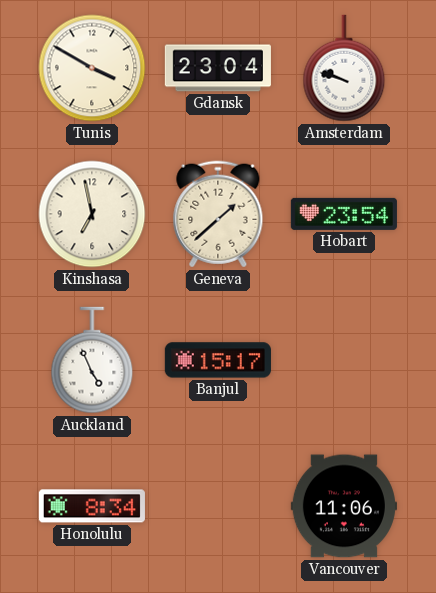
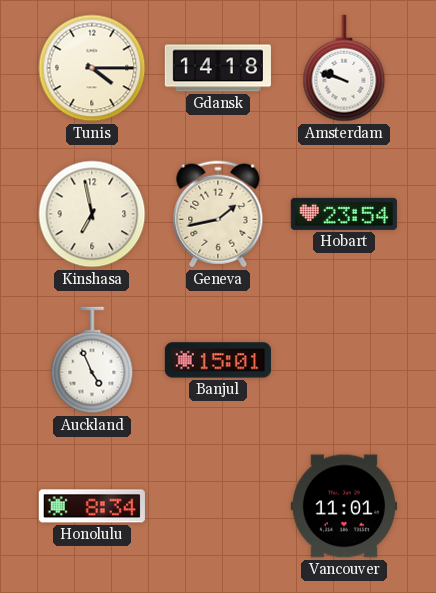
Tunis: 3:50 -> 4:15 (92, 68)
Gdansk: 23:04 -> 14:18 (218, 68)
Geneva: 1:38 -> 1:43 (218, 214)
Banjul: 15:17 -> 15:01 (218, 360)
Vancouver: 11:06 -> 11:01 (344, 506)
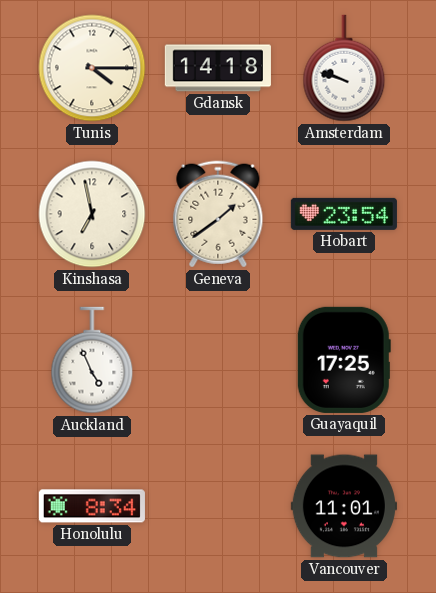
Geneva: 1:43 -> 1:39 (218, 214)
Banjul: 15:01 -> none (218, 360)
Guayaquil: none -> 17:25 (344, 360)
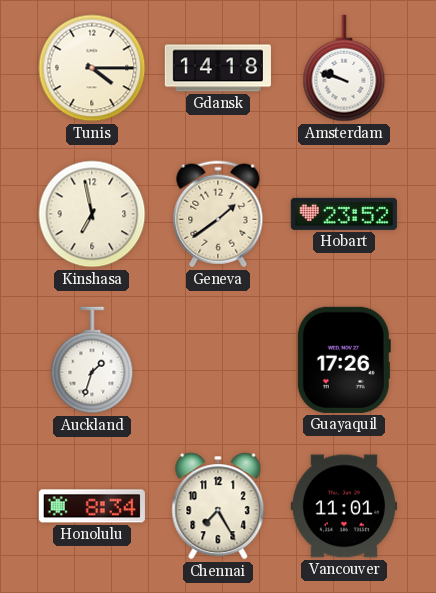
Hobart: 23:54 -> 23:52 (344, 214)
Auckland: 4:56 -> 1:33 (92, 360)
Guayaquil: 17:25 -> 17:26 (344, 360)
Chennai: none -> 7:25 (218, 506)
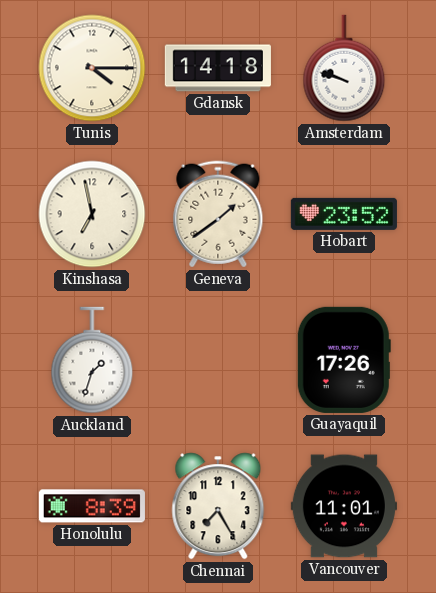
Honolulu: 8:34 -> 8:39 (92, 506)
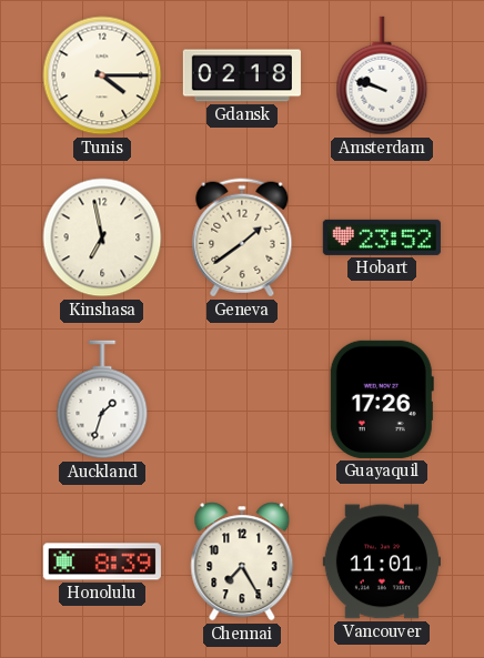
Gdansk: 14:18 -> 02:18 (242, 75)
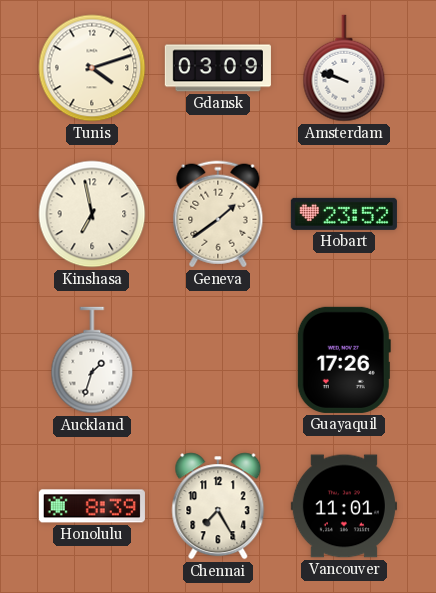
Tunis: 4:15 -> 4:12 (92, 68)
Gdansk: 02:18 -> 03:09 (218, 68)
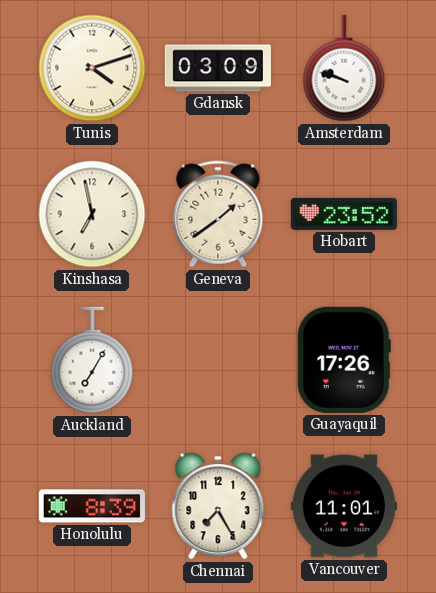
Auckland: 1:33 -> 7:05 (92, 360)
